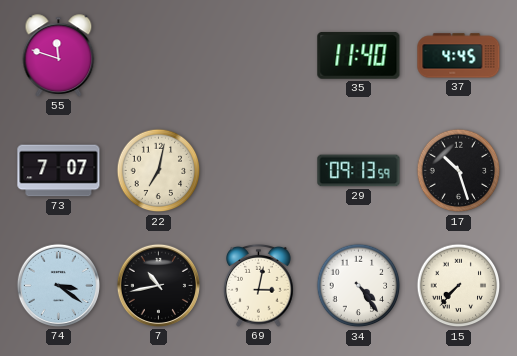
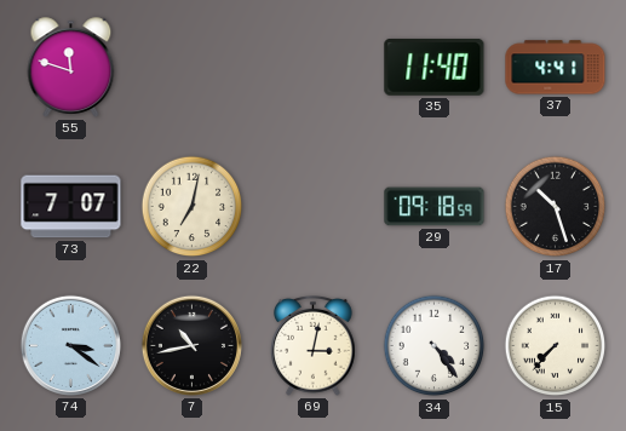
37: 4:45 -> 4:41 (556, 68)
29: 09:13 -> 09:18 (435, 207)
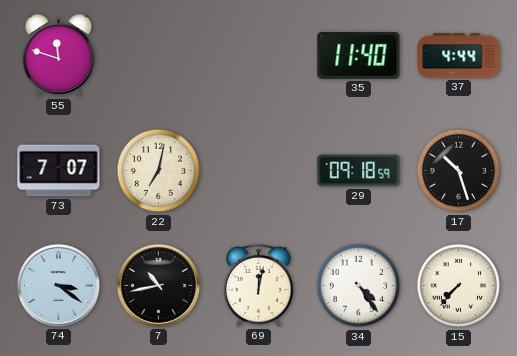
37: 4:41 -> 4:44 (459, 56)
69: 3:02 -> 12:02 (259, 286)
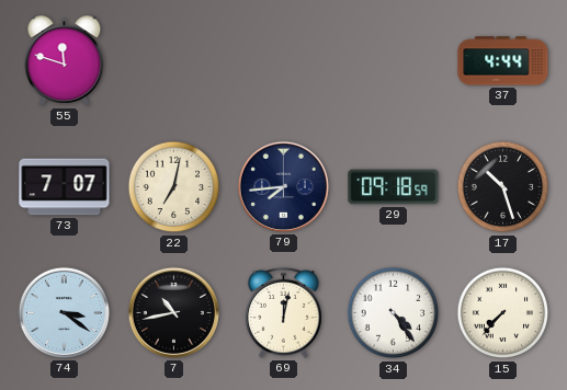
35: 11:40 -> none (359, 56)
79: none -> 7:44 (283, 186)
